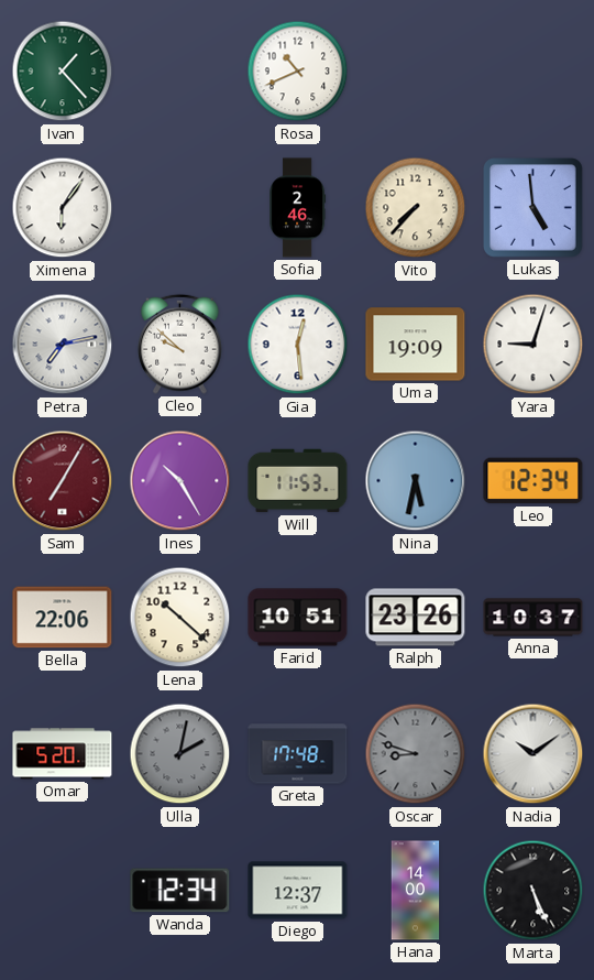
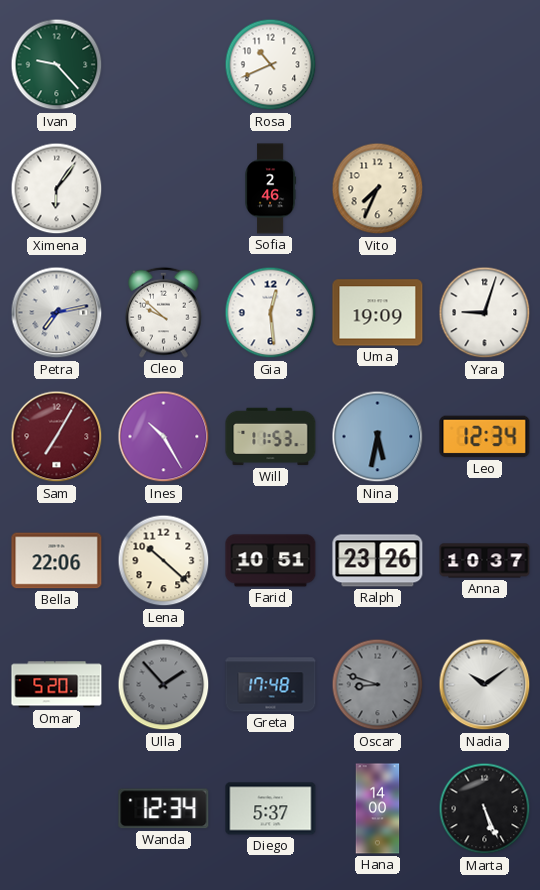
Ivan: 1:23 -> 9:23 (57, 65)
Vito: 7:37 -> 7:34 (378, 189)
Lukas: 4:59 -> none (533, 208)
Ulla: 2:02 -> 1:53 (164, 685)
Diego: 12:37 -> 5:37 (271, 809)
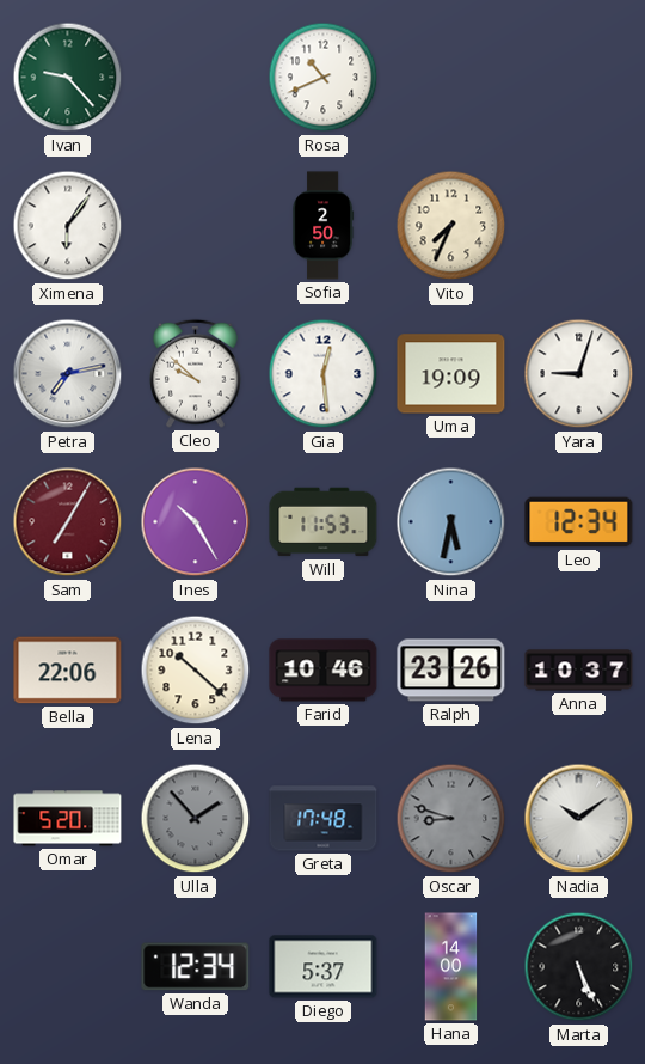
Sofia: 2:46 -> 2:50 (324, 226)
Farid: 10:51 -> 10:46 (324, 671)
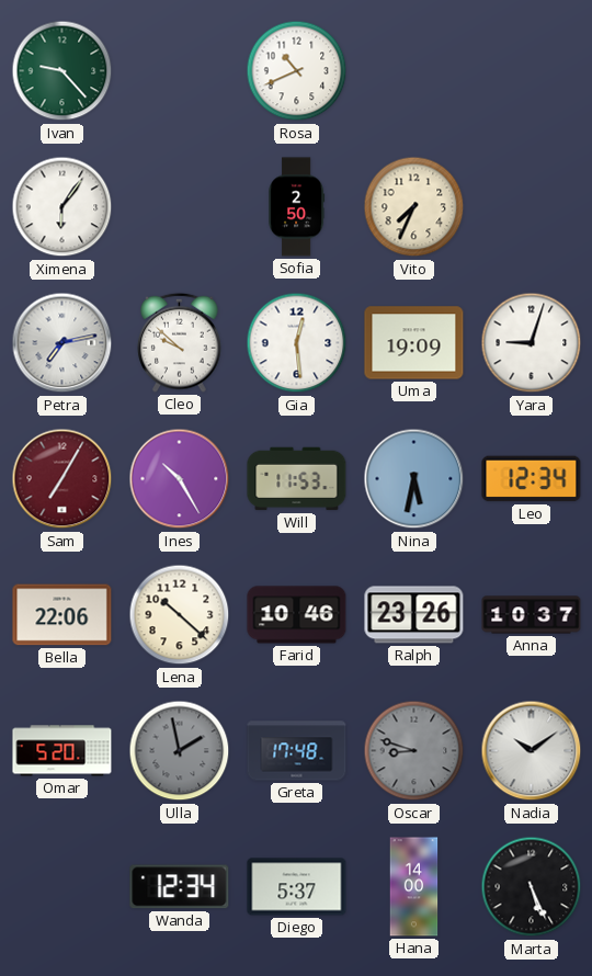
Ulla: 1:53 -> 1:58 (180, 751)
